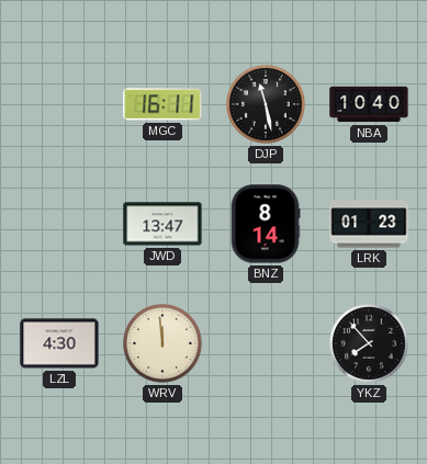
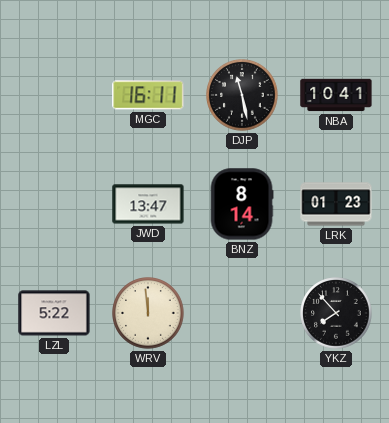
NBA: 10:40 -> 10:41 (336, 95)
LZL: 4:30 -> 5:22 (54, 313)
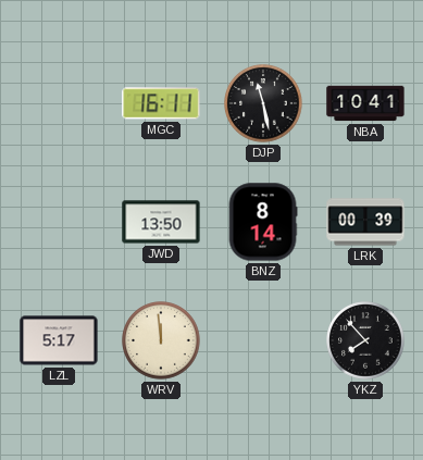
JWD: 13:47 -> 13:50 (161, 222)
LRK: 01:23 -> 00:39 (365, 222)
LZL: 5:22 -> 5:17 (59, 340)
